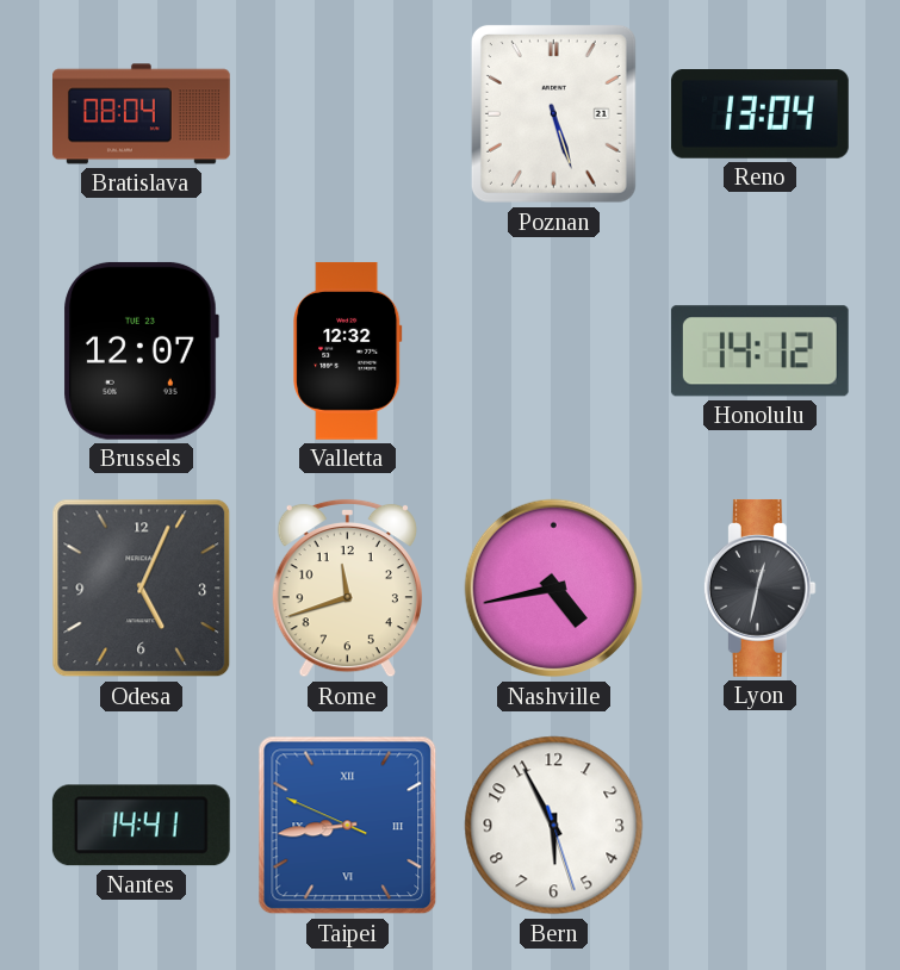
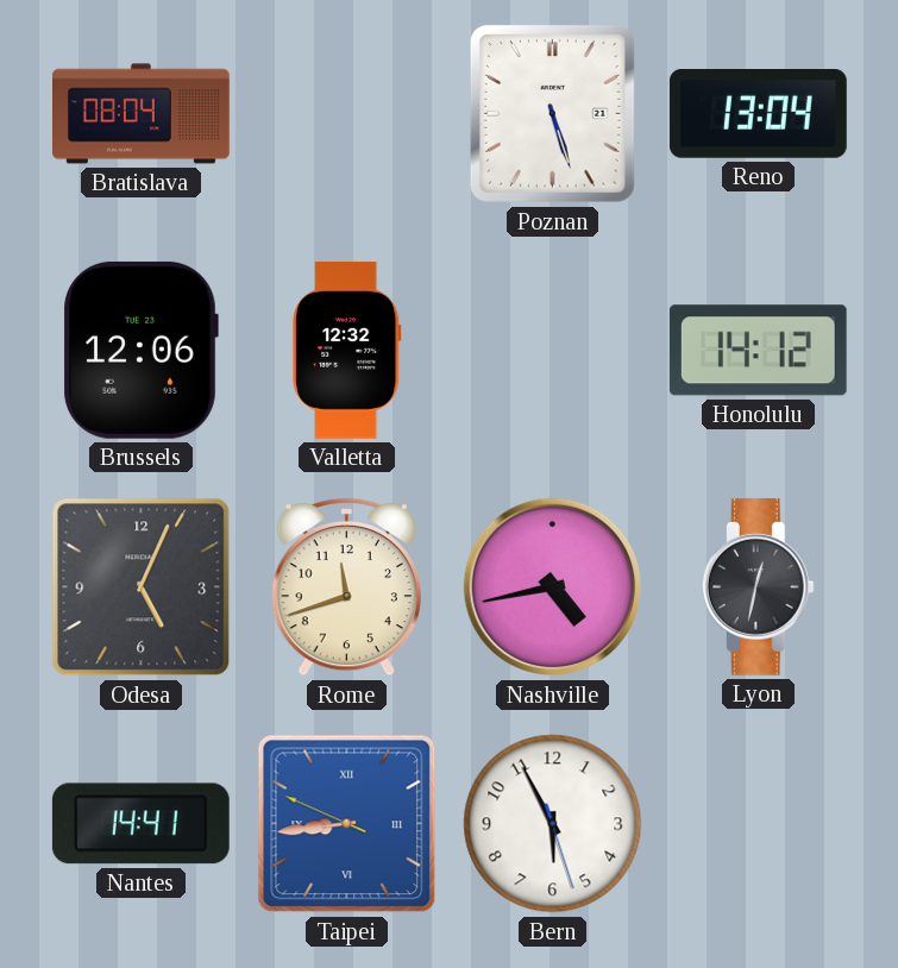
Brussels: 12:07 -> 12:06 (140, 350)
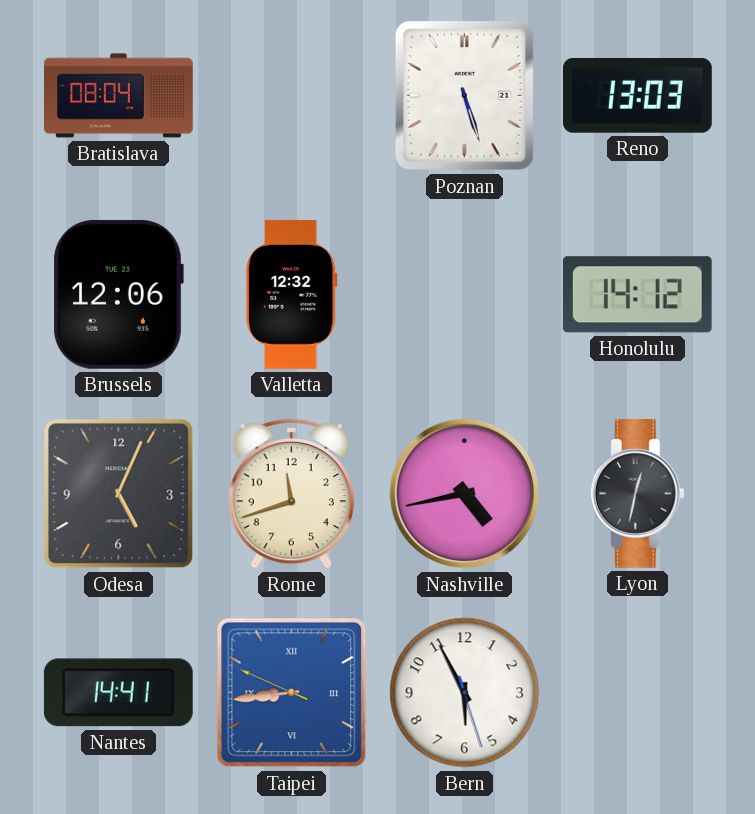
Reno: 13:04 -> 13:03 (637, 96)
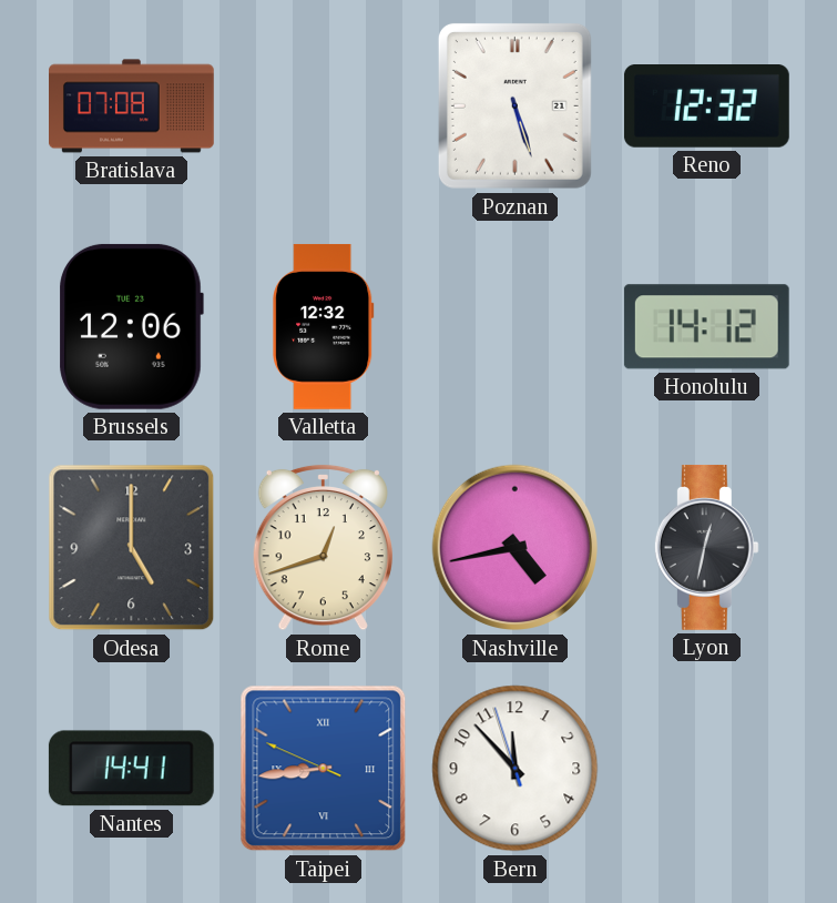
Bratislava: 08:04 -> 07:08 (132, 106)
Reno: 13:03 -> 12:32 (706, 106)
Odesa: 5:04 -> 5:00 (132, 548)
Rome: 11:42 -> 12:42 (323, 547)
Bern: 5:55 -> 11:52 (516, 769)
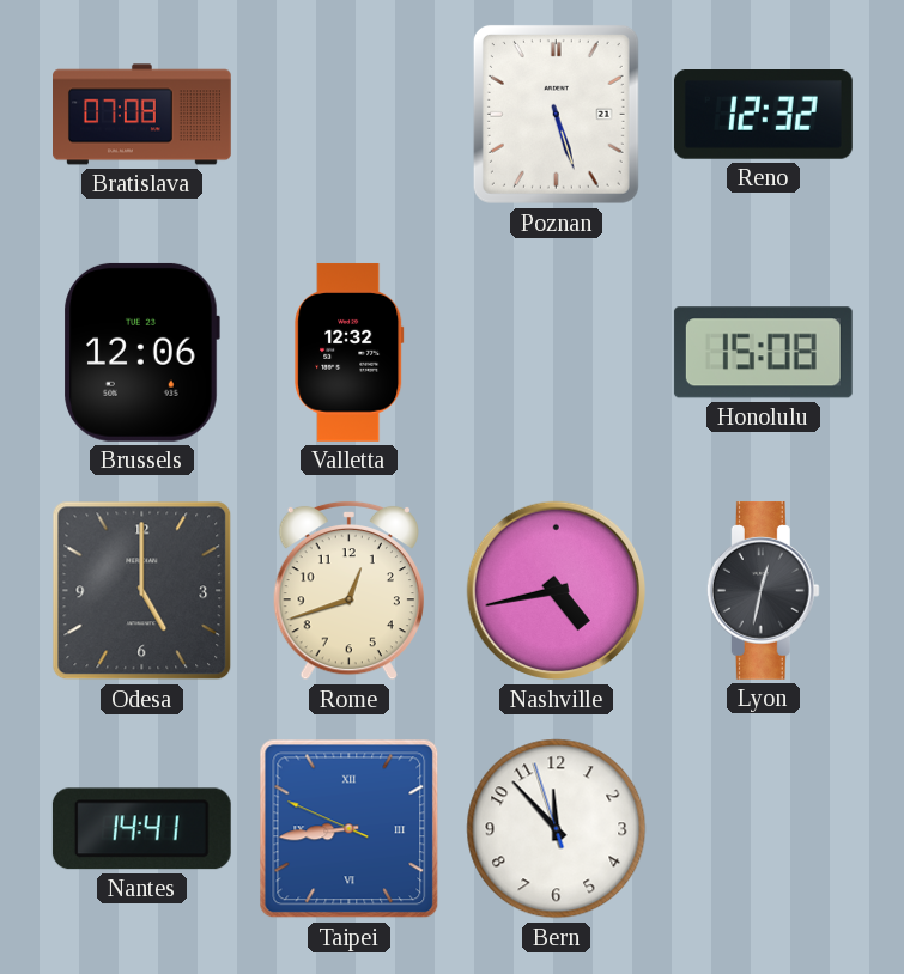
Honolulu: 14:12 -> 15:08 (763, 353)
